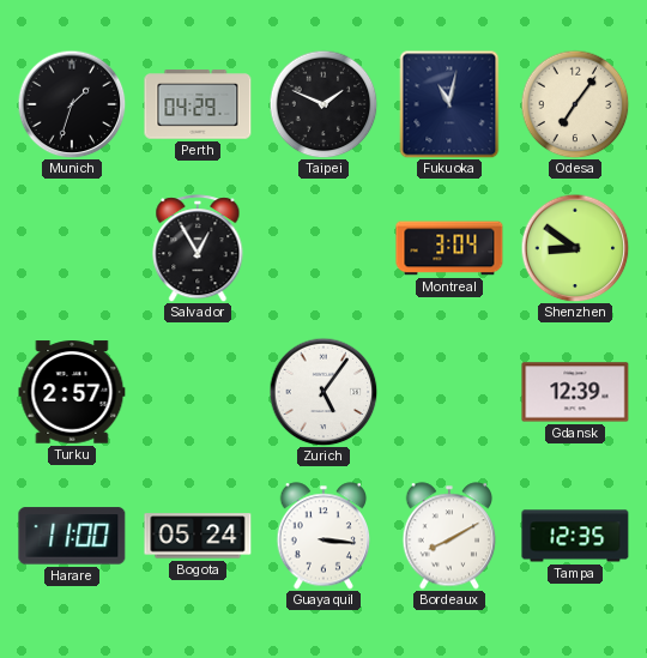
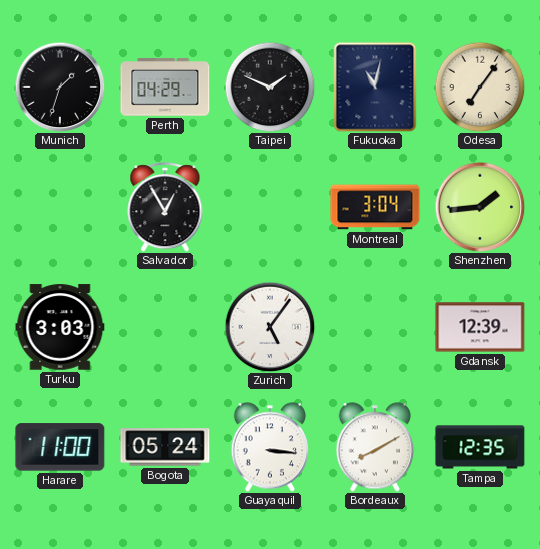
Shenzhen: 8:51 -> 1:44 (480, 207)
Turku: 2:57 -> 3:03 (60, 327)
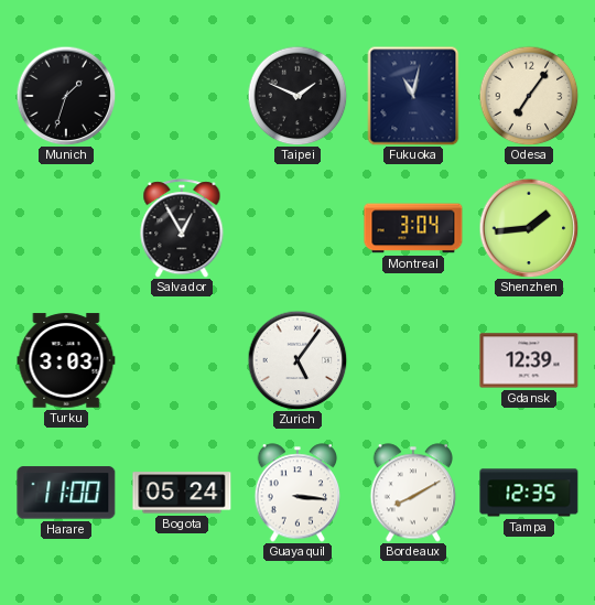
Perth: 04:29 -> none (165, 87)
